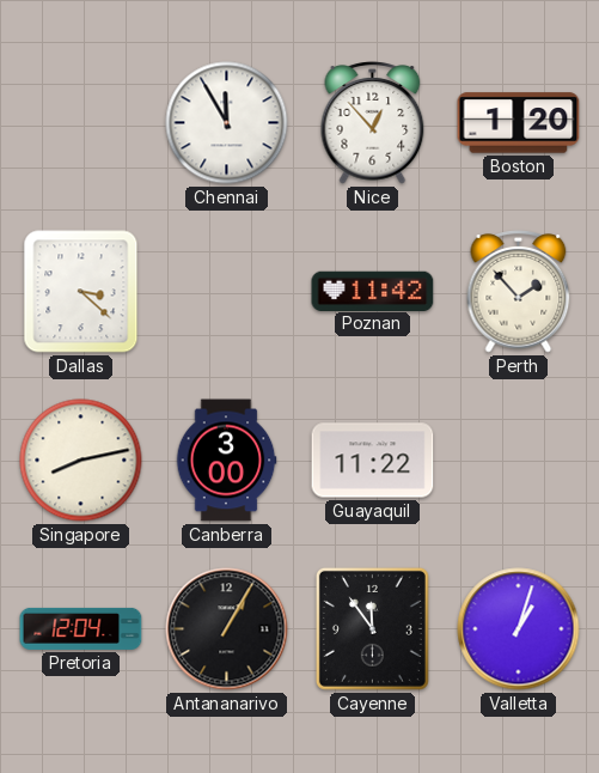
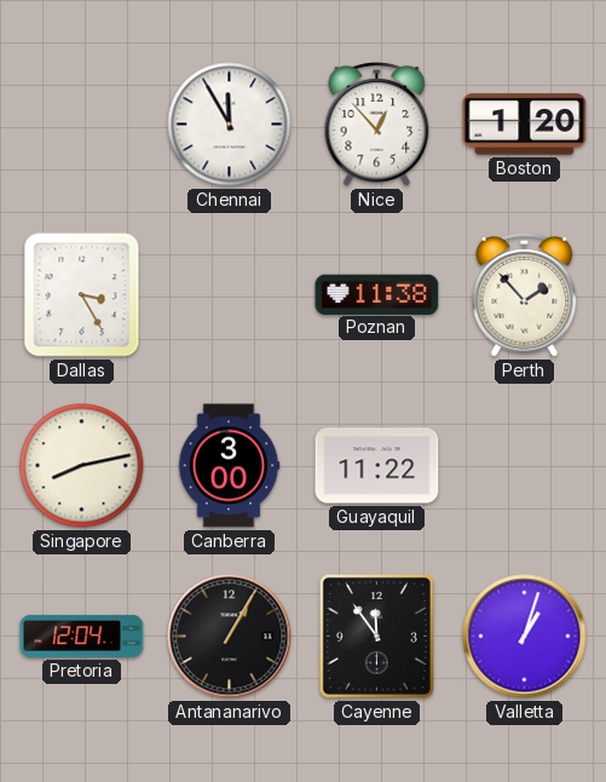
Dallas: 3:22 -> 3:25 (82, 295)
Poznan: 11:42 -> 11:38 (377, 294)
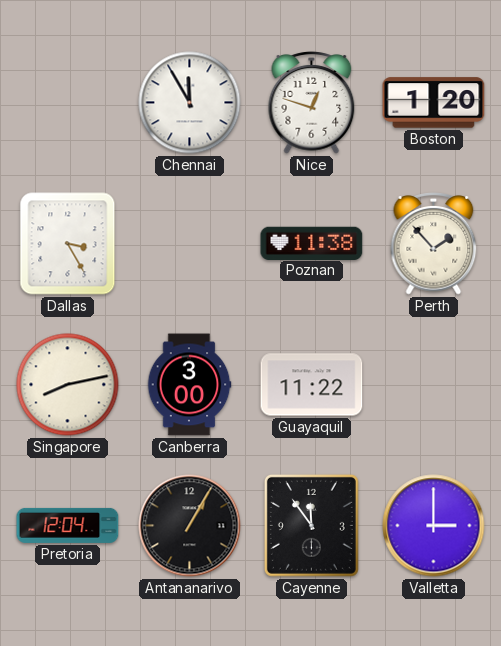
Nice: 12:53 -> 12:48 (312, 103)
Valletta: 1:03 -> 3:00 (434, 526)
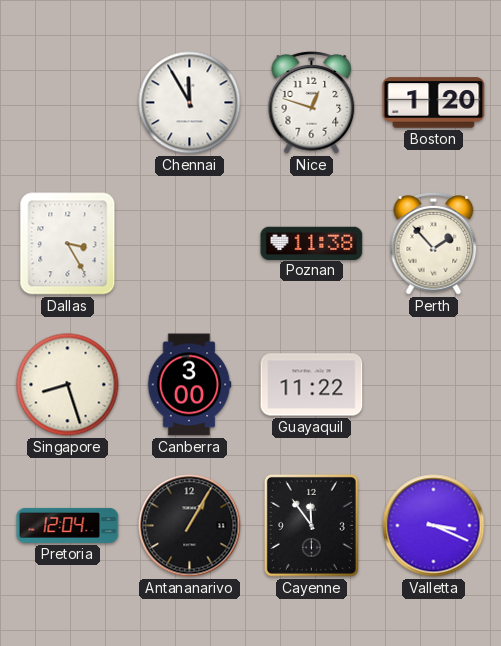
Singapore: 8:13 -> 8:27 (68, 385)
Valletta: 3:00 -> 3:19 (434, 526)
